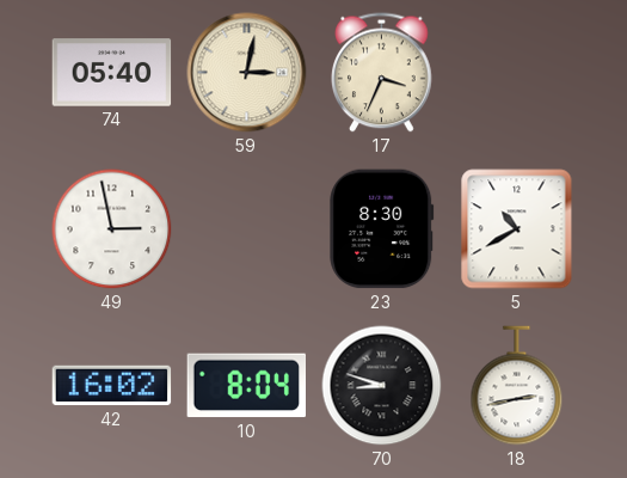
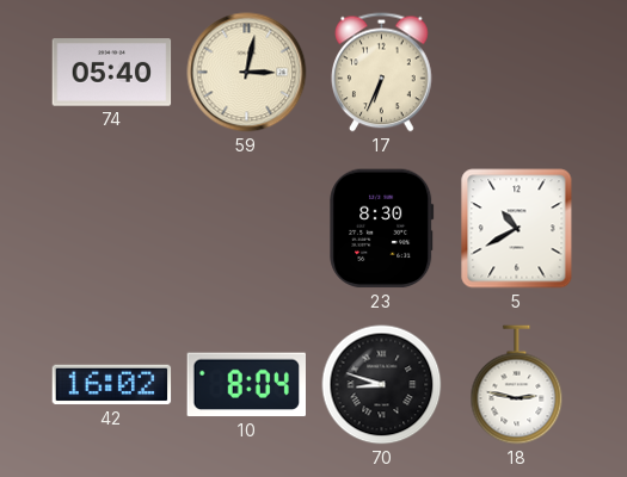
17: 3:34 -> 6:34 (382, 73)
49: 2:58 -> none (112, 229)
18: 2:43 -> 2:47 (517, 385)
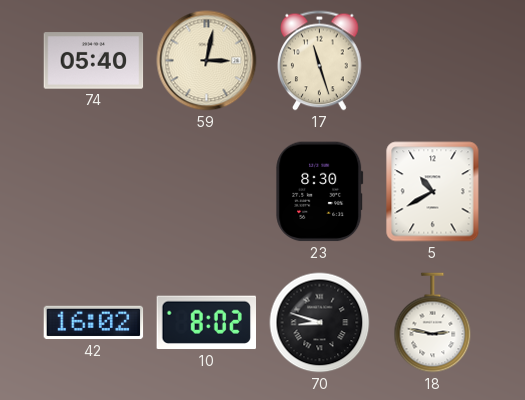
17: 6:34 -> 11:27 (320, 61)
10: 8:04 -> 8:02 (206, 323)
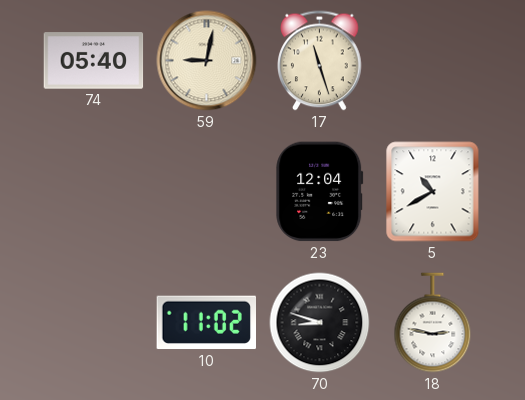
59: 3:02 -> 9:02 (207, 61)
23: 8:30 -> 12:04 (320, 192)
42: 16:02 -> none (94, 323)
10: 8:02 -> 11:02 (206, 323)
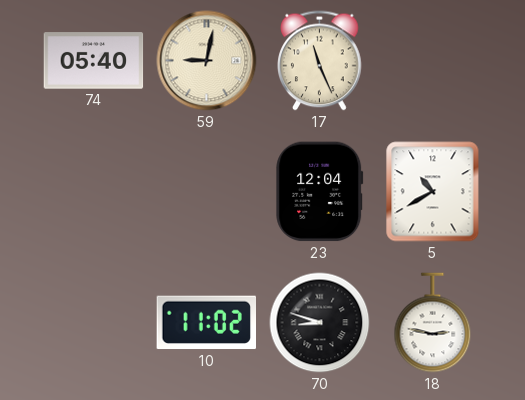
17: 11:27 -> 11:26 (320, 61)
